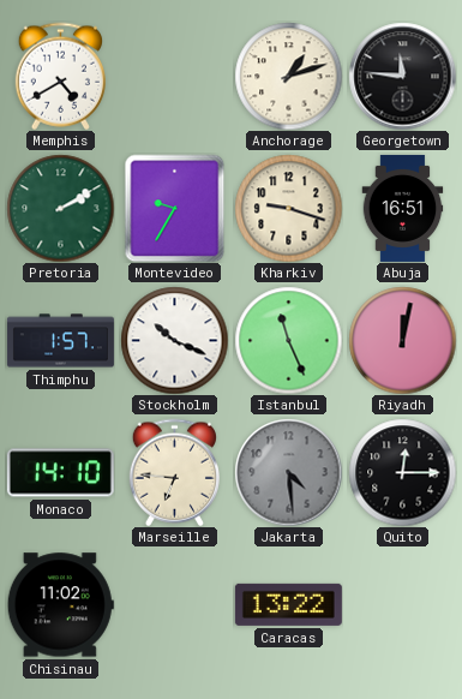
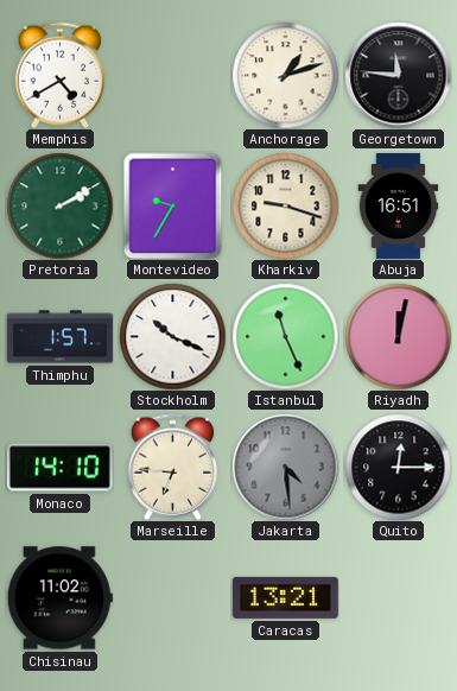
Caracas: 13:22 -> 13:21 (285, 597)
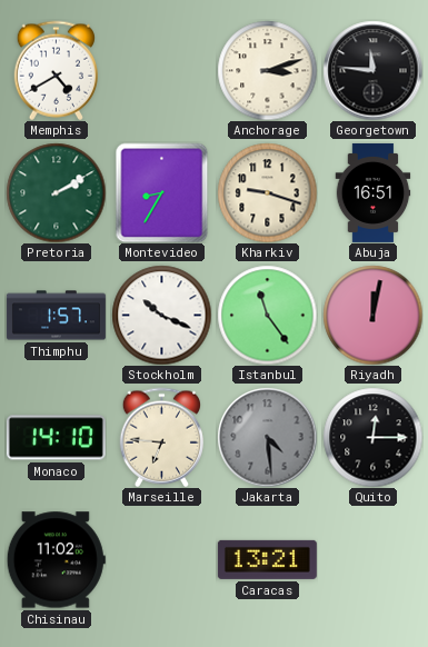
Anchorage: 1:12 -> 3:12 (267, 70)
Montevideo: 9:35 -> 8:35 (162, 192)
Istanbul: 11:26 -> 11:24 (267, 315)
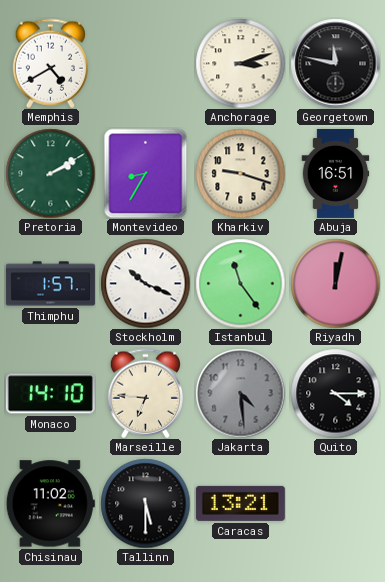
Georgetown: 11:46 -> 11:47 (335, 63)
Quito: 12:15 -> 4:15 (335, 393)
Tallinn: none -> 5:30 (145, 503)
